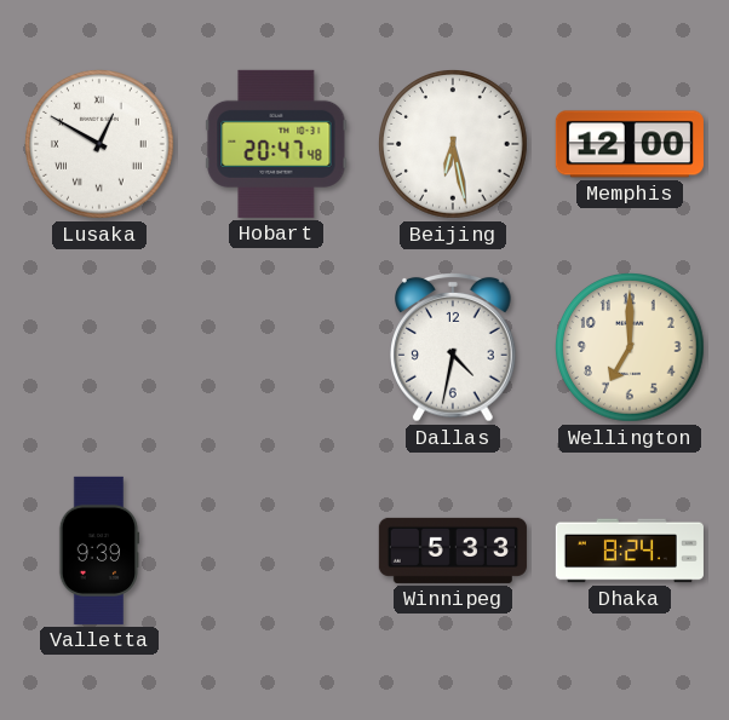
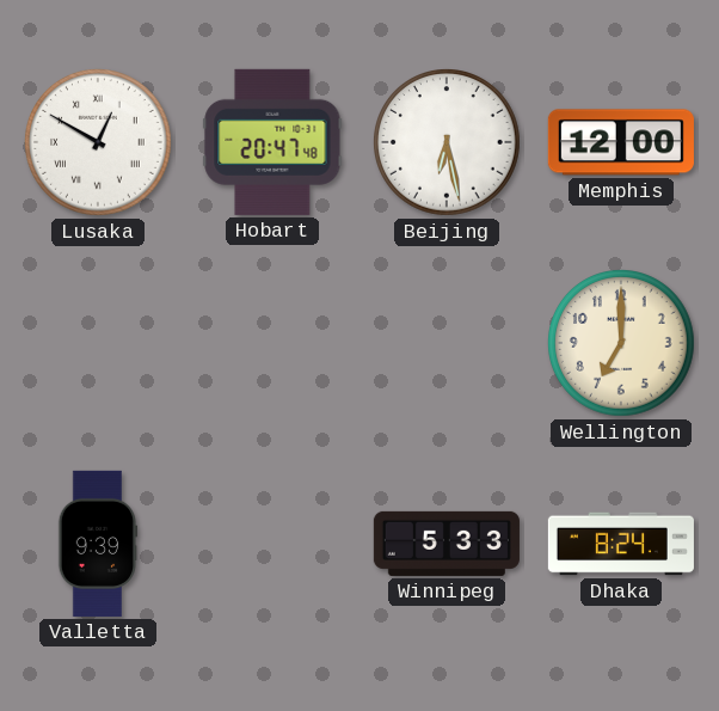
Dallas: 4:32 -> none (454, 349)
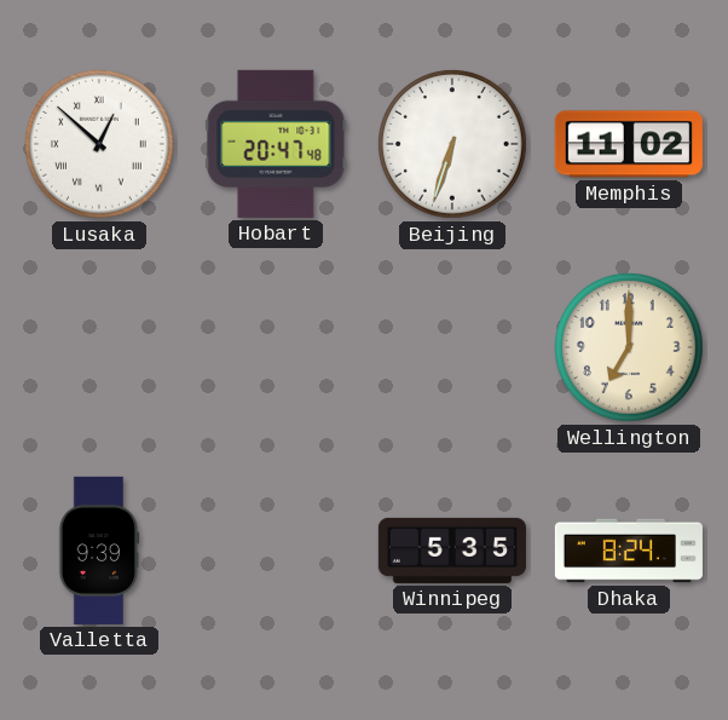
Lusaka: 12:50 -> 12:52 (100, 145)
Beijing: 6:28 -> 6:33 (453, 145)
Memphis: 12:00 -> 11:02 (629, 144)
Winnipeg: 5:33 -> 5:35 (452, 551)
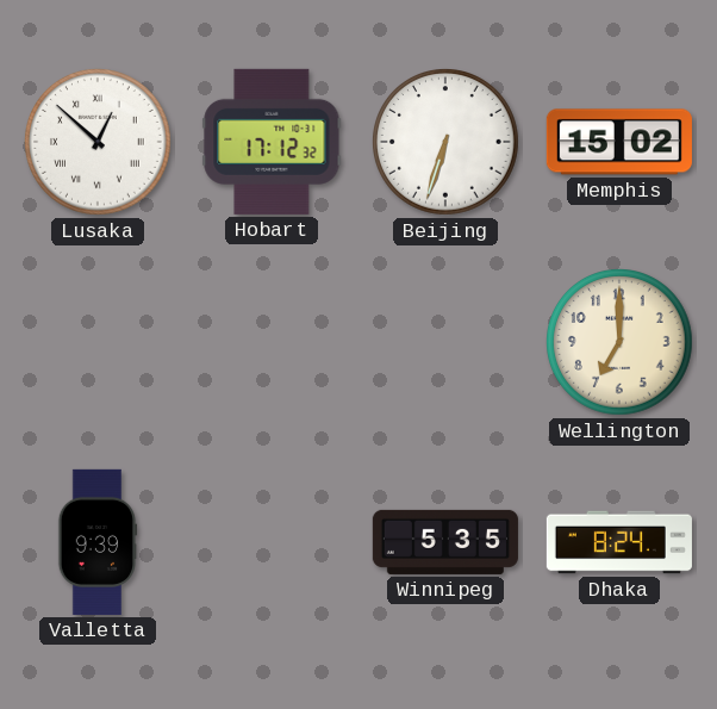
Hobart: 20:47 -> 17:12 (272, 142)
Memphis: 11:02 -> 15:02 (619, 142)
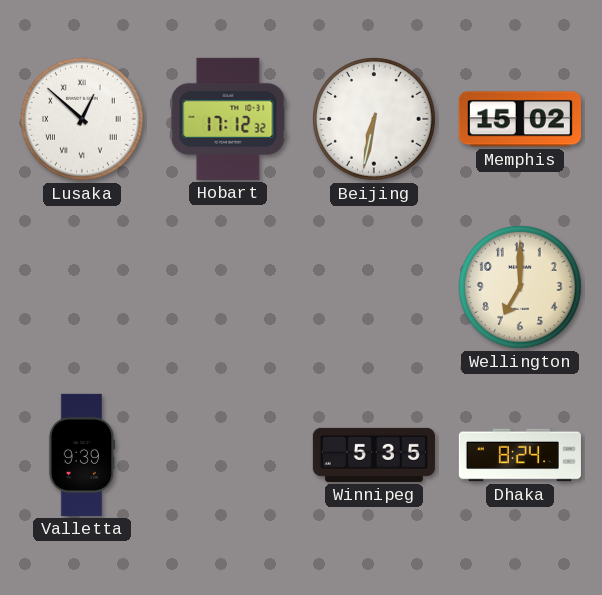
Beijing: 6:33 -> 6:32 (375, 120)
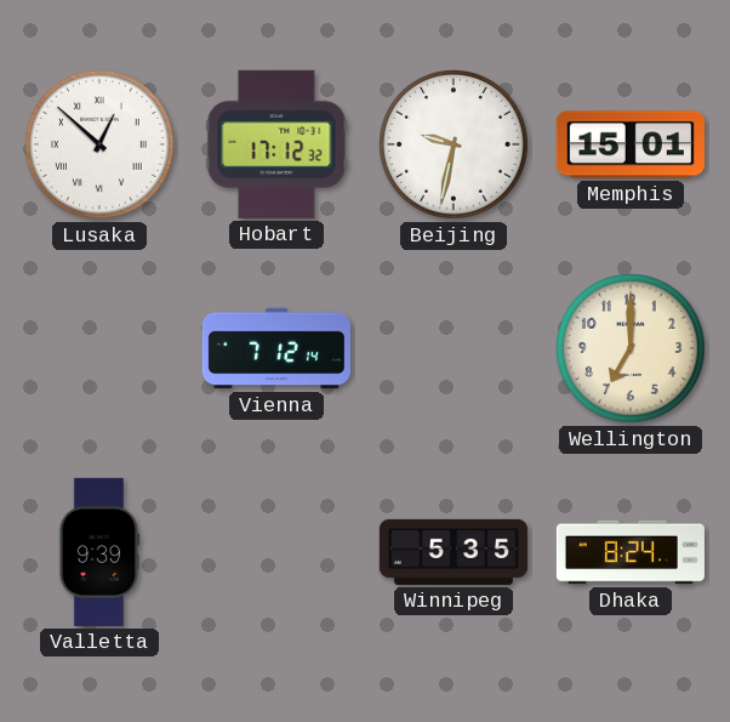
Beijing: 6:32 -> 9:32 (455, 146)
Memphis: 15:02 -> 15:01 (631, 144)
Vienna: none -> 7:12 (276, 348)
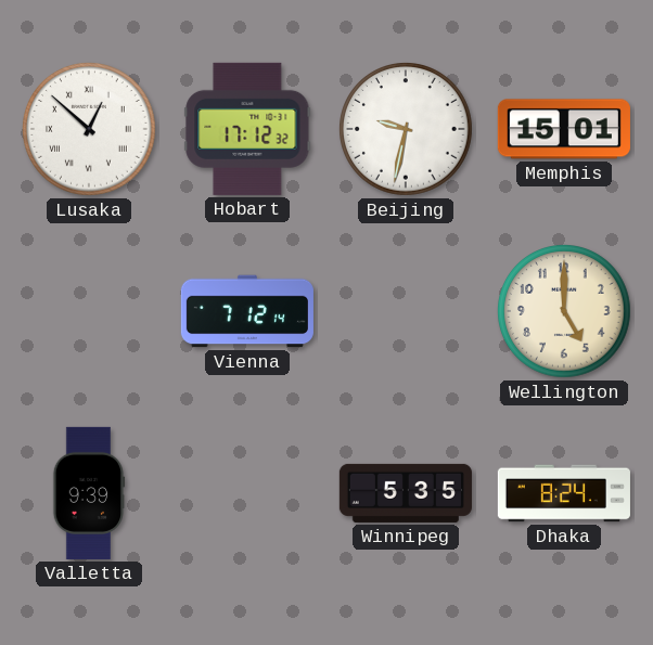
Wellington: 7:00 -> 5:00 (565, 312)
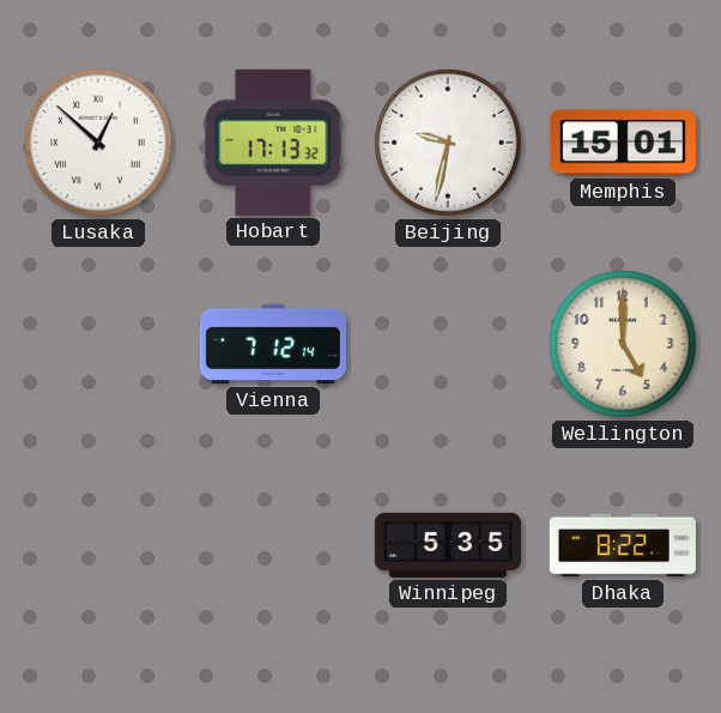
Hobart: 17:12 -> 17:13 (273, 143)
Valletta: 9:39 -> none (89, 493)
Dhaka: 8:24 -> 8:22 (623, 545)
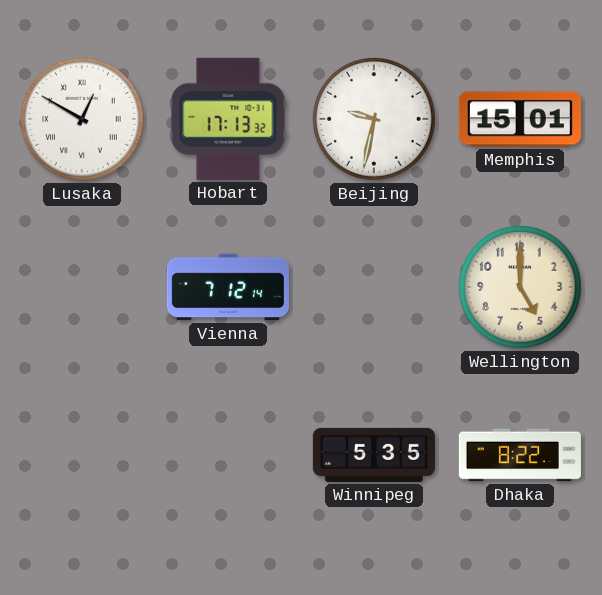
Lusaka: 12:52 -> 12:50 (83, 120)
